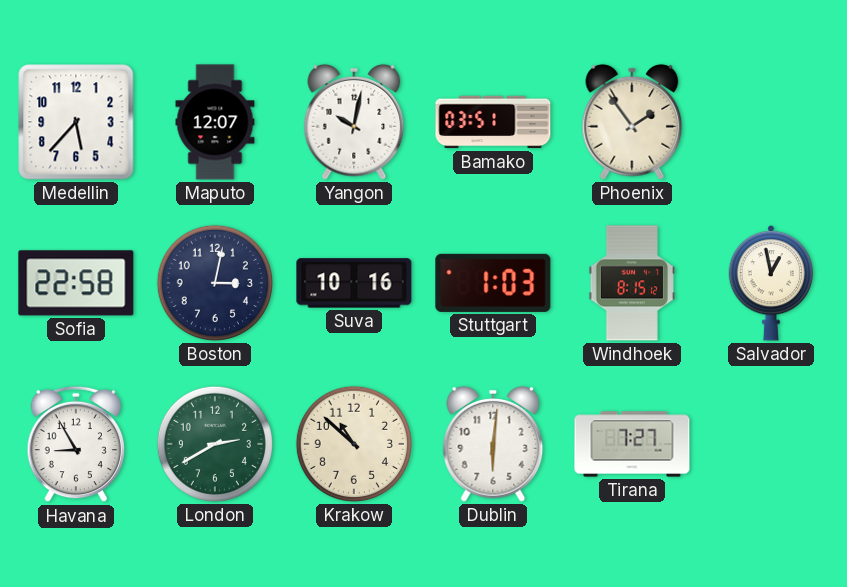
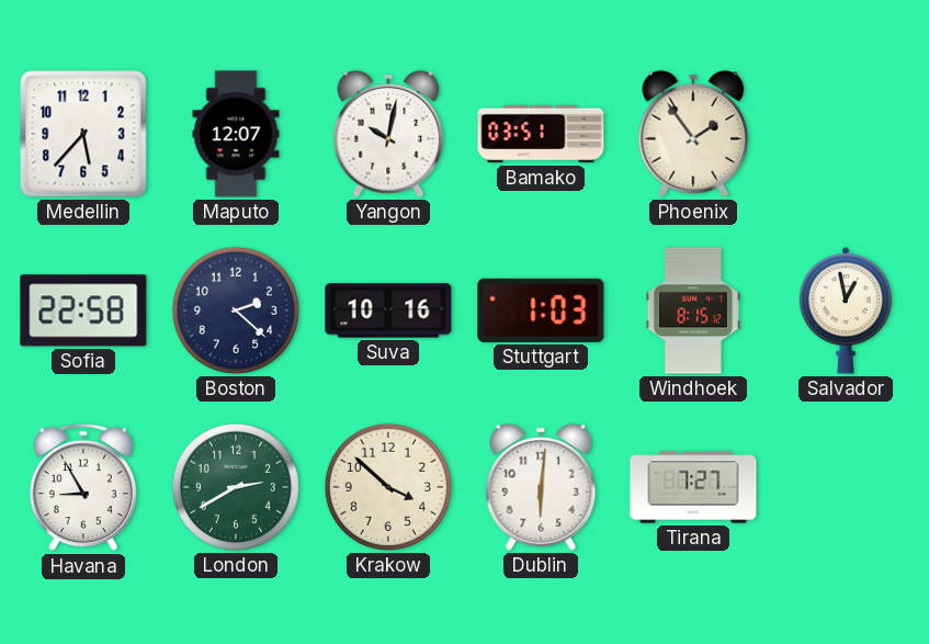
Boston: 3:02 -> 2:22 (236, 310)
Krakow: 10:52 -> 3:52 (388, 487)
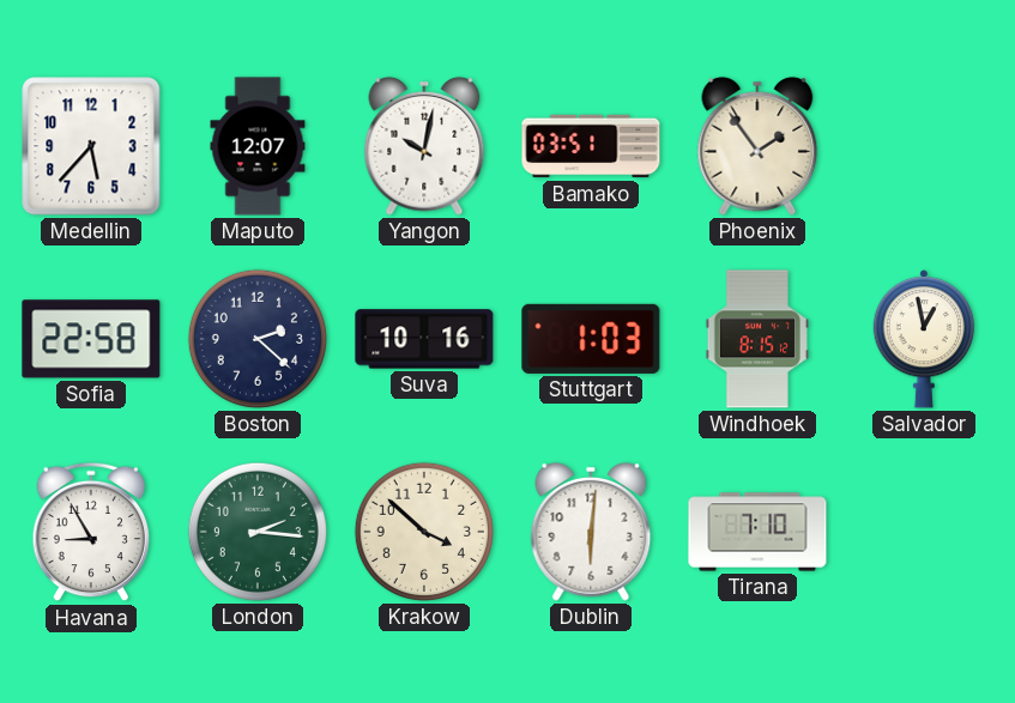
London: 2:40 -> 2:16 (258, 532)
Tirana: 7:27 -> 7:10 (757, 532)
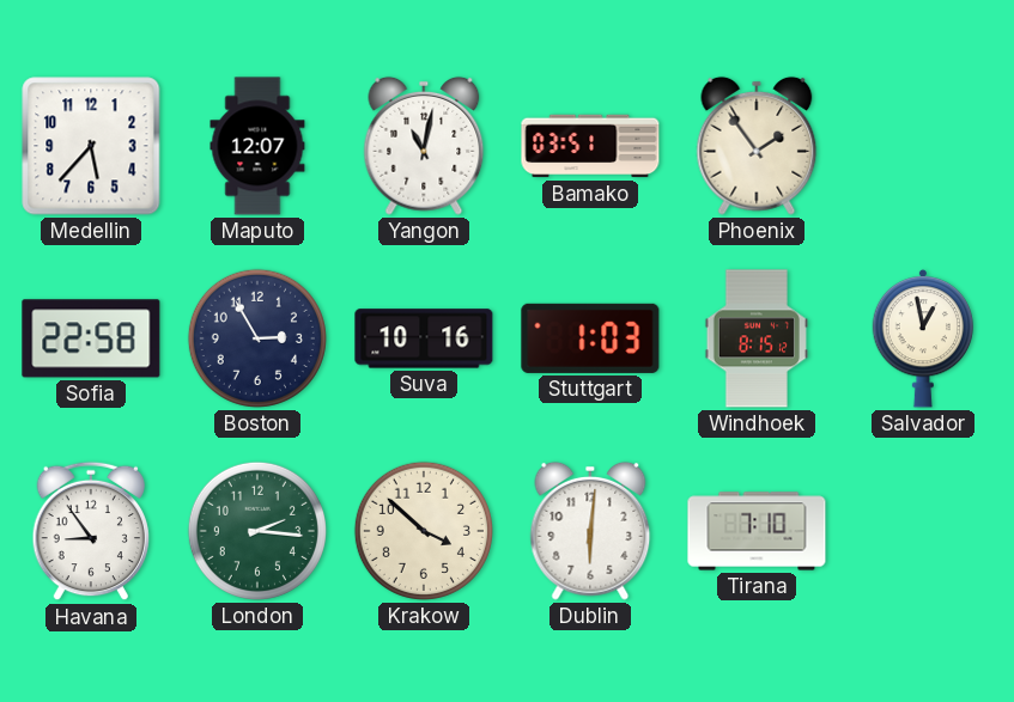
Yangon: 10:02 -> 11:02 (424, 146)
Boston: 2:22 -> 2:55 (257, 338)
Havana: 8:55 -> 8:54 (91, 531)
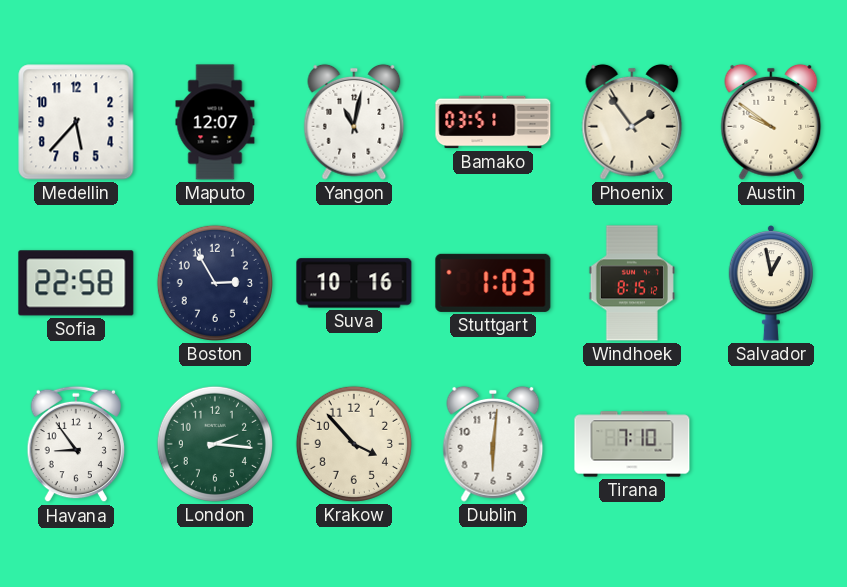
Austin: none -> 9:51 (771, 122)
Krakow: 3:52 -> 3:53 (354, 444)
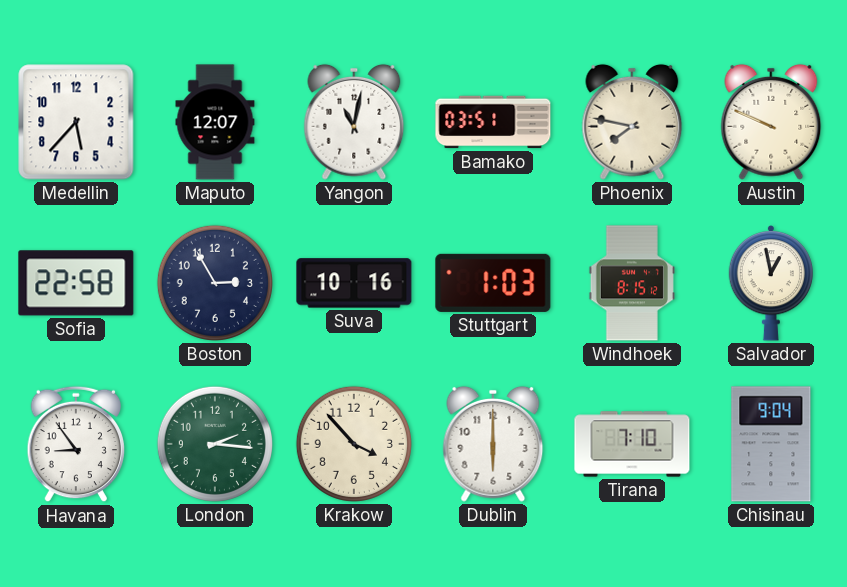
Phoenix: 1:54 -> 7:47 (632, 122)
Austin: 9:51 -> 9:49 (771, 122)
Dublin: 6:01 -> 6:00 (493, 444)
Chisinau: none -> 9:04 (771, 444)
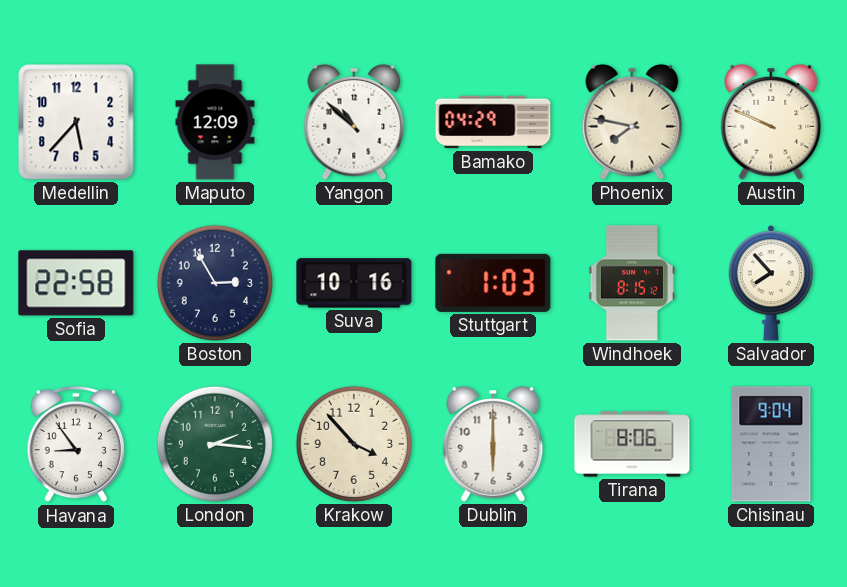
Maputo: 12:07 -> 12:09 (215, 122)
Yangon: 11:02 -> 10:52 (354, 122)
Bamako: 03:51 -> 04:29 (493, 122)
Salvador: 12:58 -> 7:53 (771, 284)
Tirana: 7:10 -> 8:06 (632, 444)
